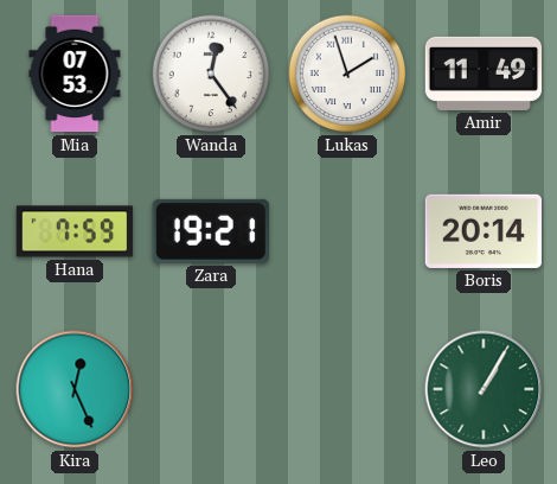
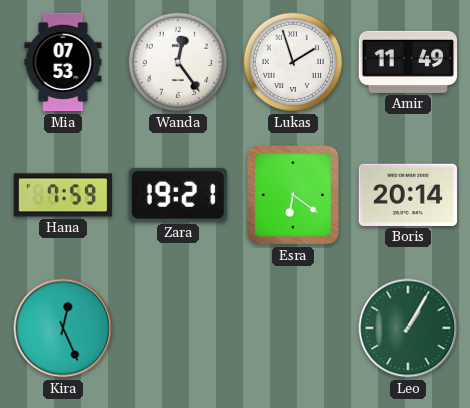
Esra: none -> 6:21 (293, 195)
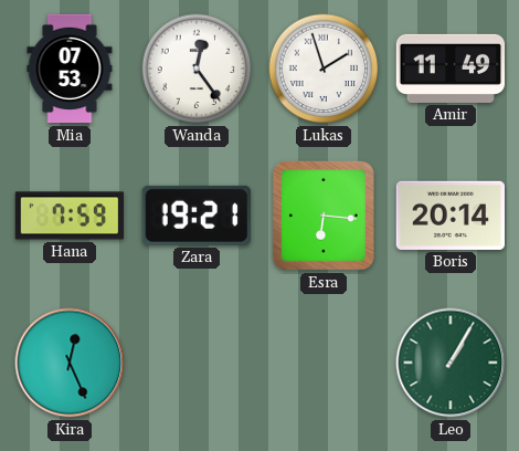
Esra: 6:21 -> 6:16 (324, 216)
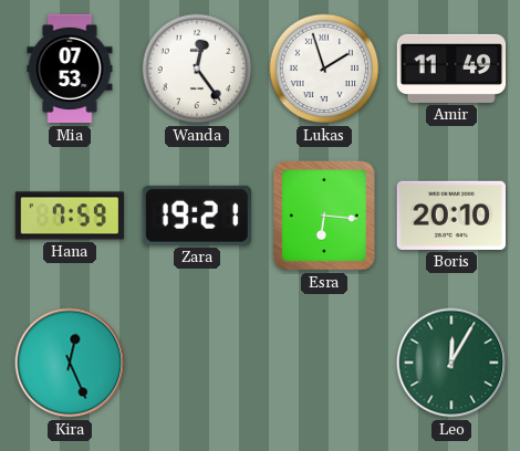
Boris: 20:14 -> 20:10 (450, 216)
Leo: 1:05 -> 12:05 (451, 363)
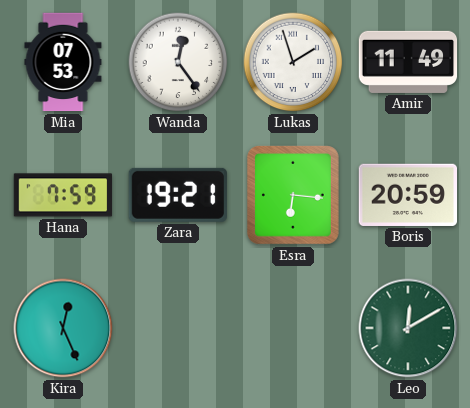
Boris: 20:10 -> 20:59 (407, 195)
Leo: 12:05 -> 12:10 (408, 328)
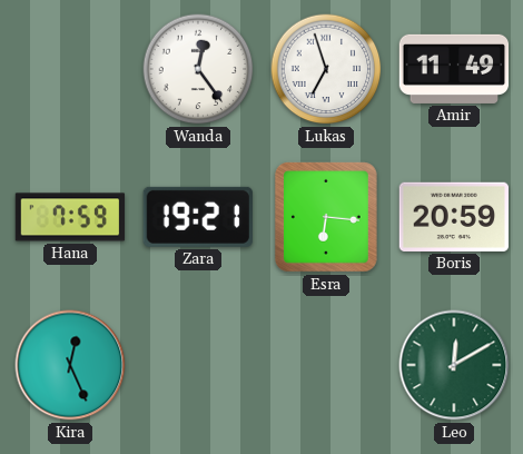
Mia: 07:53 -> none (63, 62)
Lukas: 1:57 -> 6:57 (326, 69)
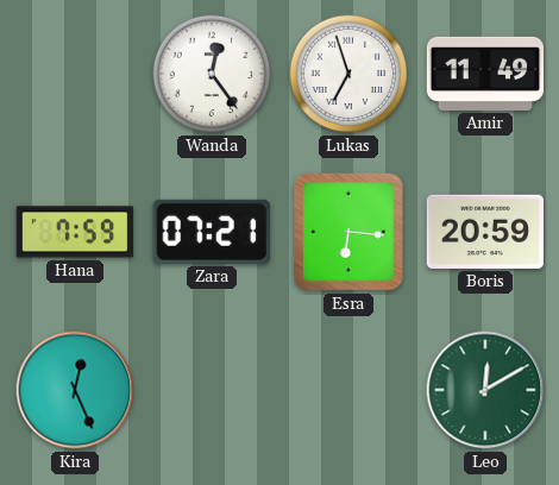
Zara: 19:21 -> 07:21 (212, 232)
